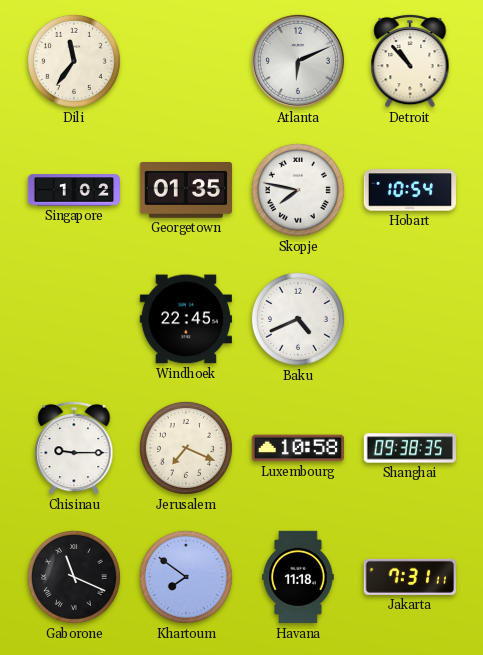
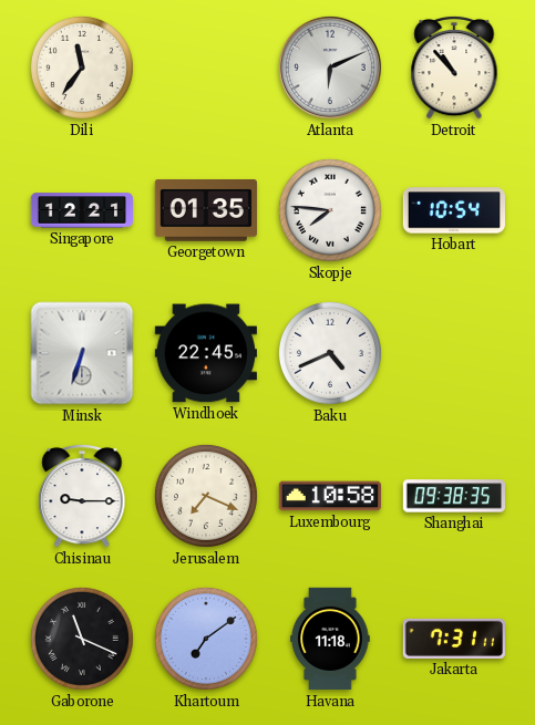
Singapore: 1:02 -> 12:21 (82, 210)
Skopje: 7:47 -> 7:46 (330, 210)
Minsk: none -> 6:33 (82, 353)
Khartoum: 7:51 -> 7:09 (206, 639)
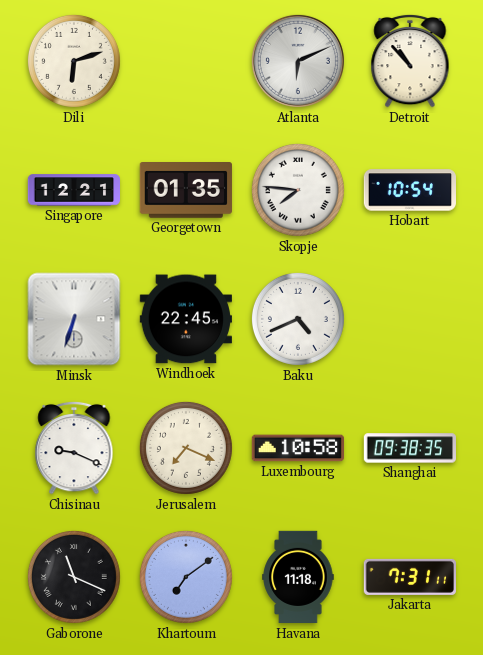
Dili: 11:36 -> 6:12 (74, 61)
Chisinau: 9:15 -> 9:19 (74, 448)
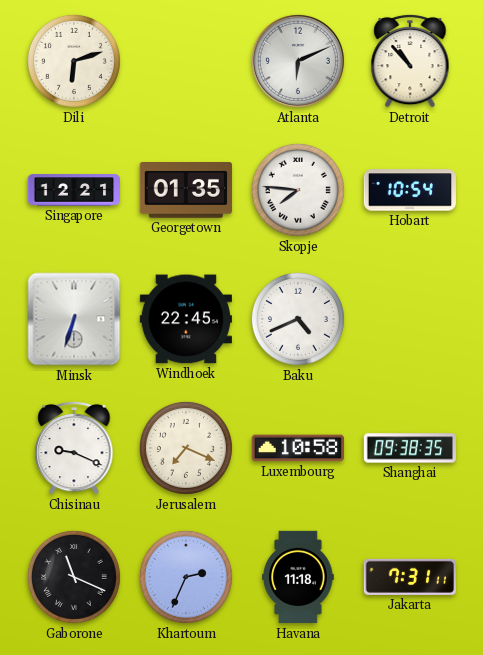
Khartoum: 7:09 -> 2:34 (186, 577)
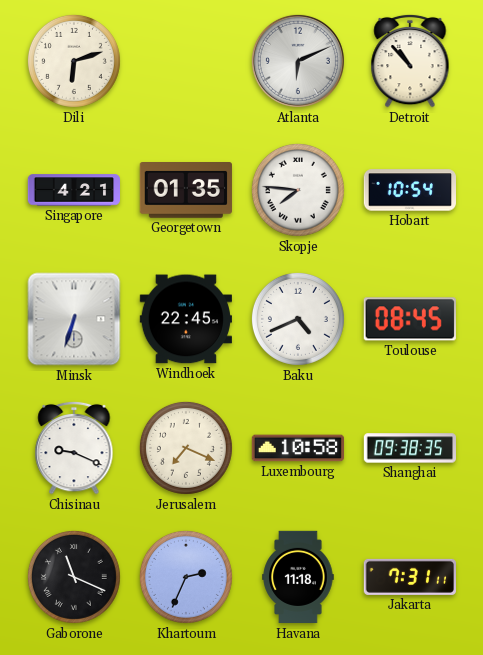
Singapore: 12:21 -> 4:21 (74, 190)
Toulouse: none -> 08:45 (410, 319)
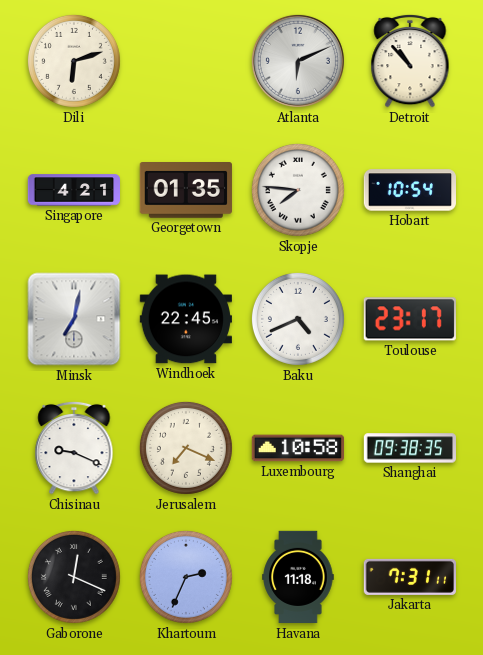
Minsk: 6:33 -> 7:02 (74, 319)
Toulouse: 08:45 -> 23:17 (410, 319)
Gaborone: 11:19 -> 12:19 (74, 577)
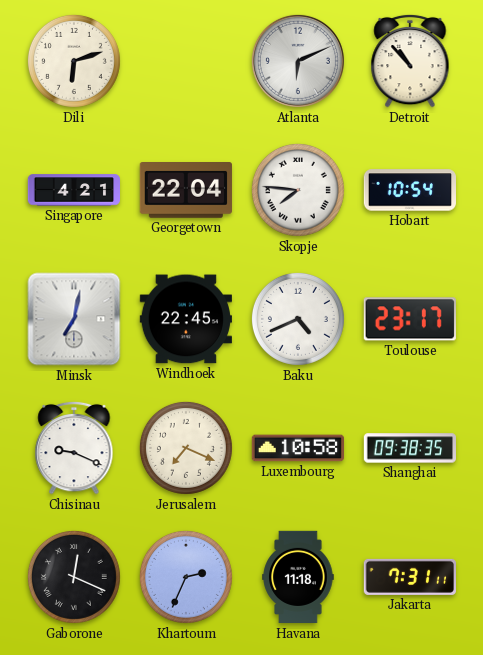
Georgetown: 01:35 -> 22:04 (186, 191)
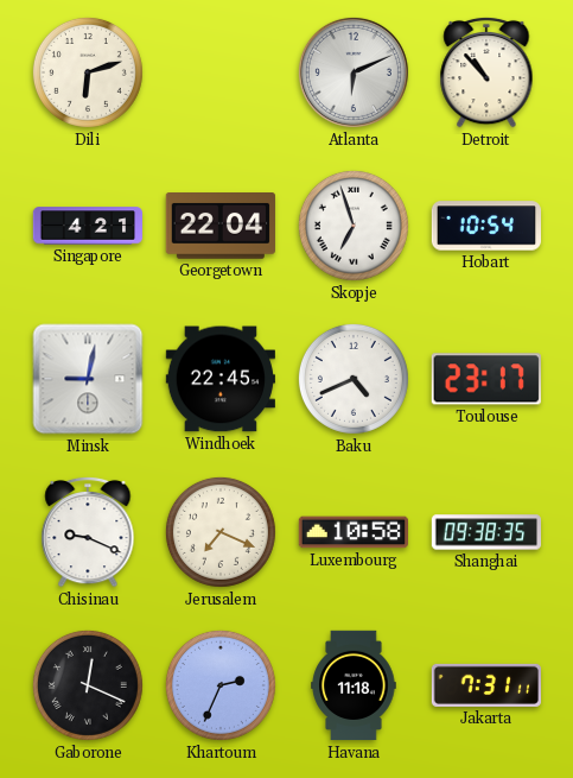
Skopje: 7:46 -> 6:57 (354, 226)
Minsk: 7:02 -> 9:02 (88, 379)
